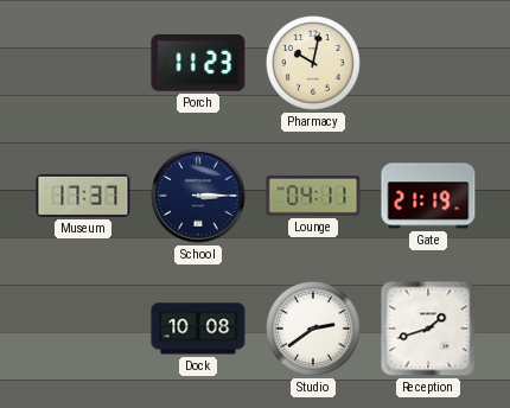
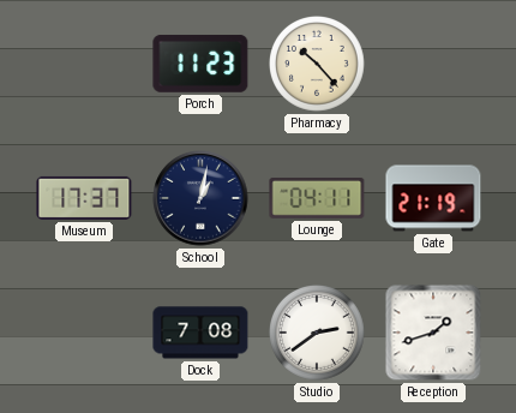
Pharmacy: 10:02 -> 10:23 (318, 65)
School: 3:15 -> 1:02 (200, 198)
Dock: 10:08 -> 7:08 (200, 333)
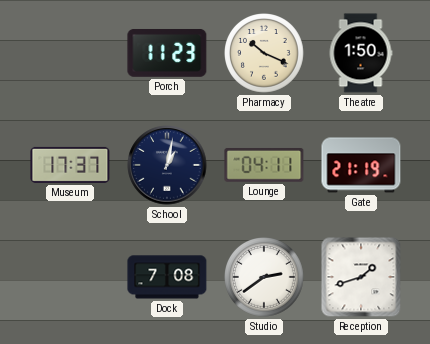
Pharmacy: 10:23 -> 10:19 (265, 54)
Theatre: none -> 1:50 (361, 53)
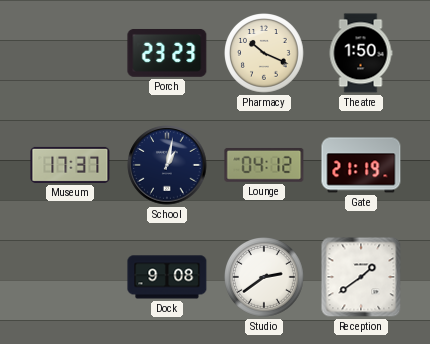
Porch: 11:23 -> 23:23 (167, 53)
Lounge: 04:11 -> 04:12 (264, 165)
Dock: 7:08 -> 9:08 (167, 277)
Reception: 1:42 -> 1:39 (361, 277)
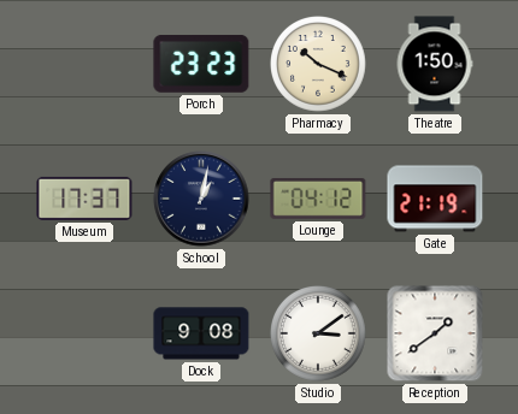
Studio: 2:39 -> 3:09 (319, 335)
